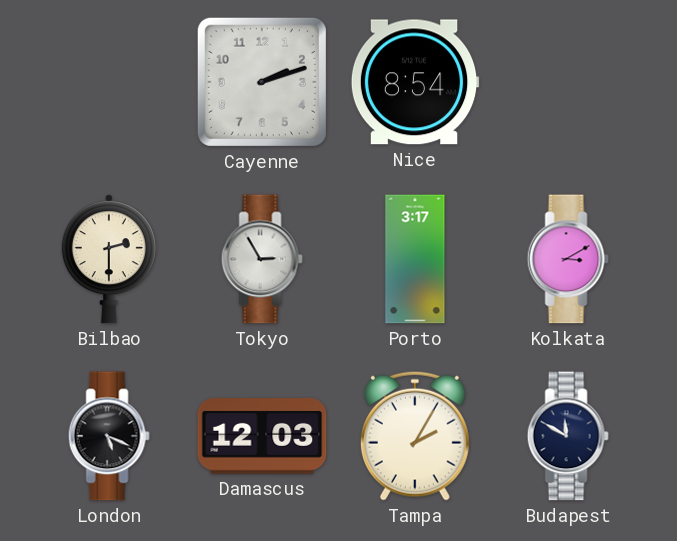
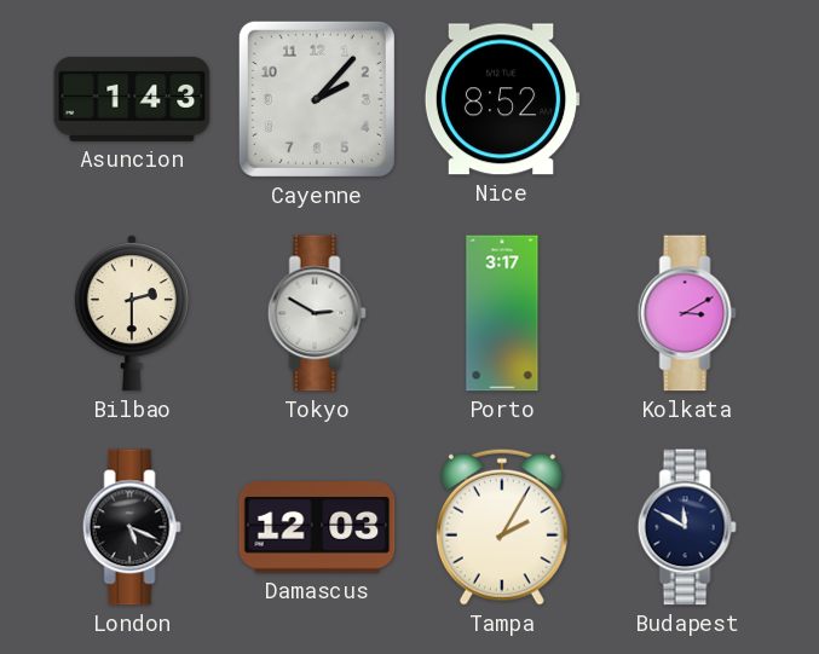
Asuncion: none -> 1:43 (132, 99)
Cayenne: 2:12 -> 2:07 (317, 99)
Nice: 8:54 -> 8:52 (502, 99)
Tokyo: 2:55 -> 2:50 (317, 313)
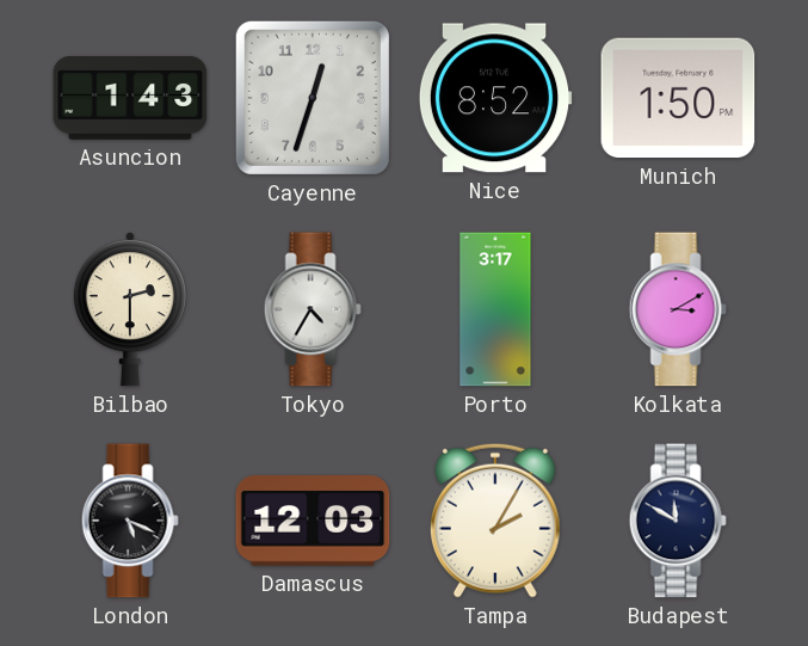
Cayenne: 2:07 -> 12:33 (313, 98)
Munich: none -> 1:50 (678, 98)
Tokyo: 2:50 -> 4:35 (313, 309)
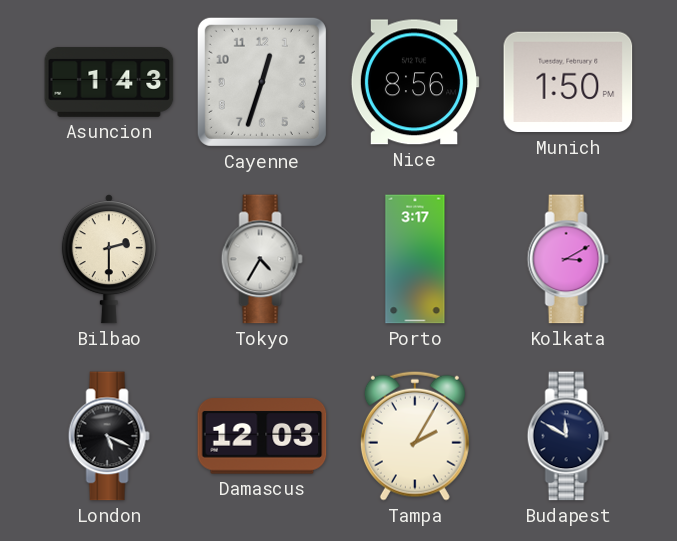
Nice: 8:52 -> 8:56 (415, 82)
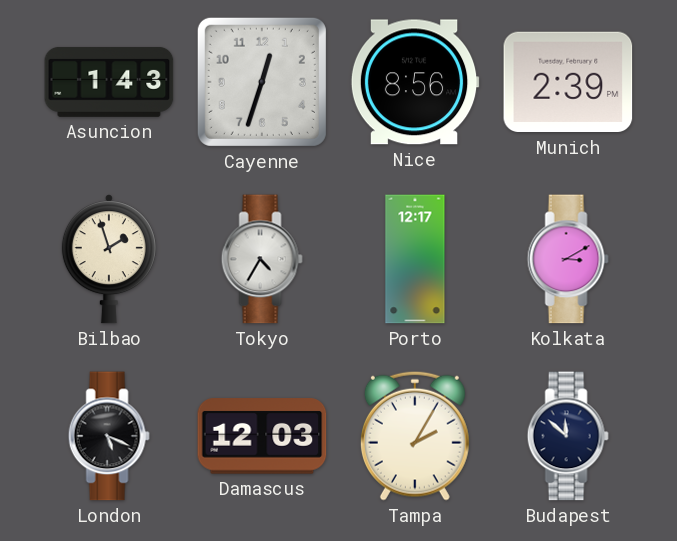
Munich: 1:50 -> 2:39 (568, 82)
Bilbao: 2:30 -> 1:57 (109, 259)
Porto: 3:17 -> 12:17 (415, 259)
Budapest: 11:50 -> 11:52 (568, 436)
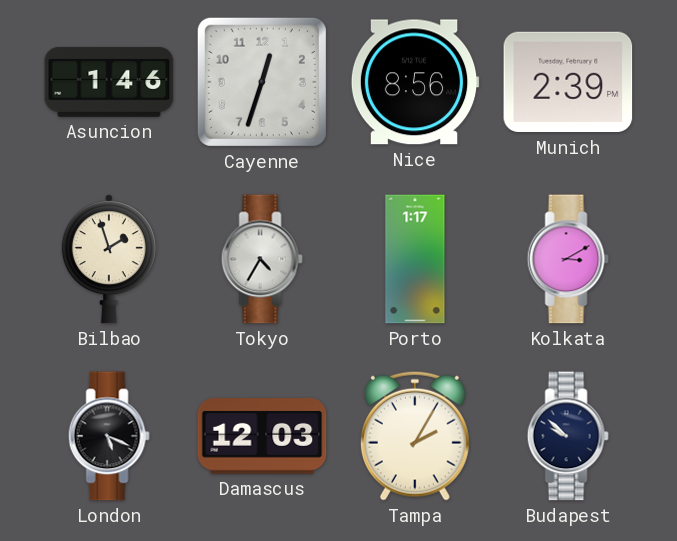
Asuncion: 1:43 -> 1:46 (109, 82)
Porto: 12:17 -> 1:17 (415, 259)
Budapest: 11:52 -> 9:52 (568, 436)
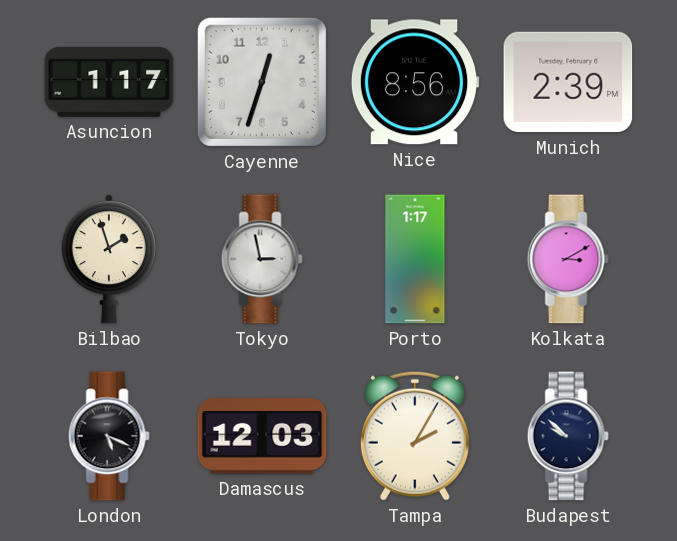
Asuncion: 1:46 -> 1:17 (109, 82)
Tokyo: 4:35 -> 2:58 (262, 259)
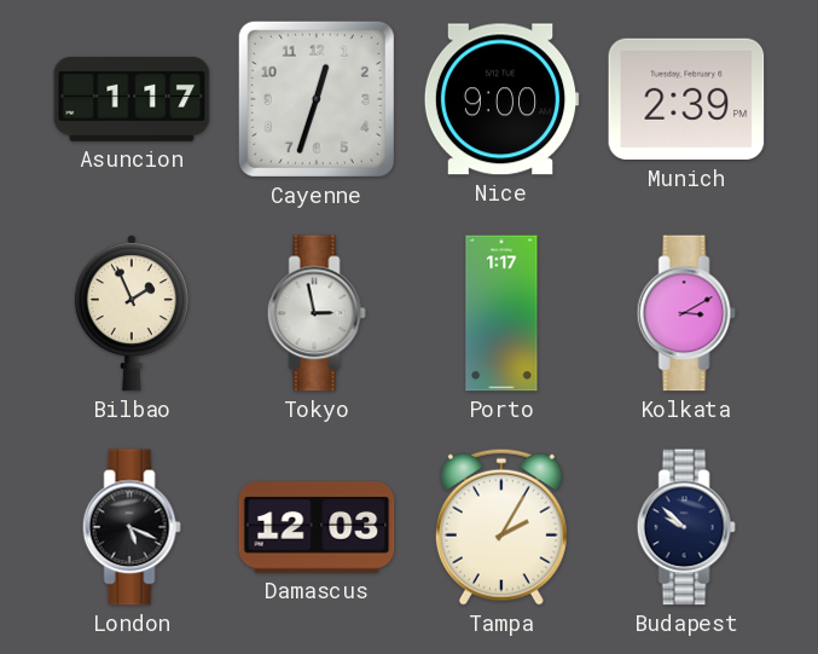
Nice: 8:56 -> 9:00 (501, 99)
Bilbao: 1:57 -> 1:56 (132, 313)
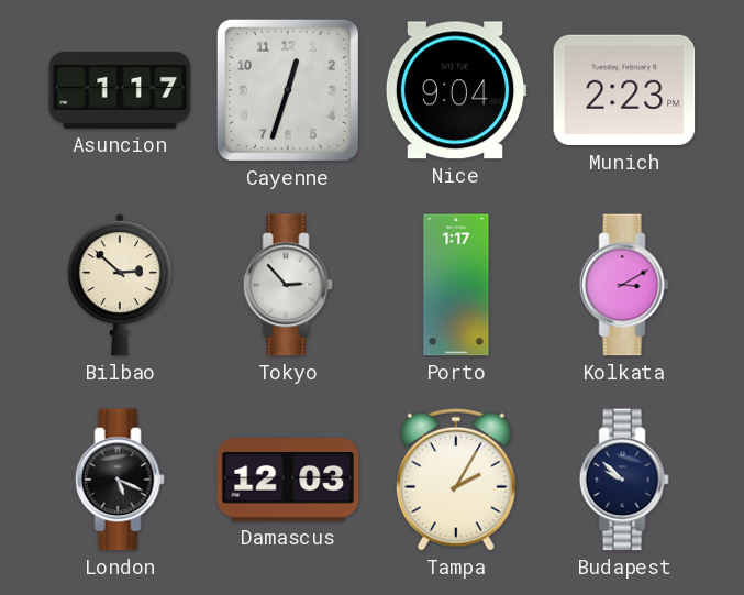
Nice: 9:00 -> 9:04 (456, 90)
Munich: 2:39 -> 2:23 (624, 90)
Bilbao: 1:56 -> 2:52 (120, 285)
Tokyo: 2:58 -> 2:53 (288, 285)
